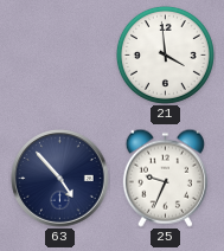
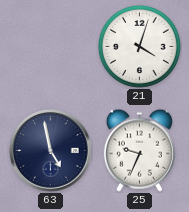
21: 3:59 -> 4:03 (139, 46)
63: 4:53 -> 4:58 (51, 151)
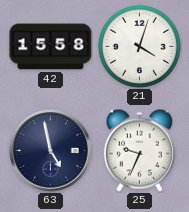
42: none -> 15:58 (51, 47)
